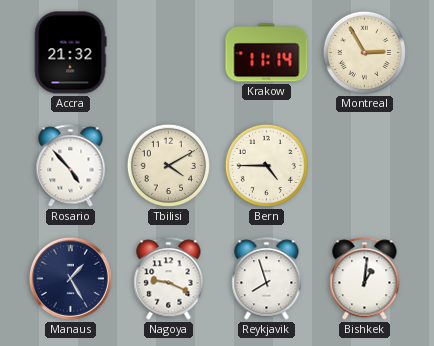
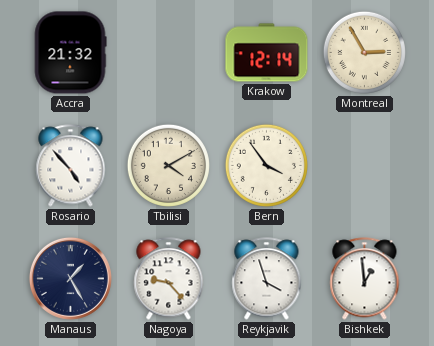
Krakow: 11:14 -> 12:14 (267, 53)
Bern: 4:45 -> 3:54 (266, 165)
Nagoya: 9:19 -> 9:23 (169, 279)
Reykjavik: 7:57 -> 3:57 (267, 279)
Bishkek: 1:01 -> 12:59 (365, 279)
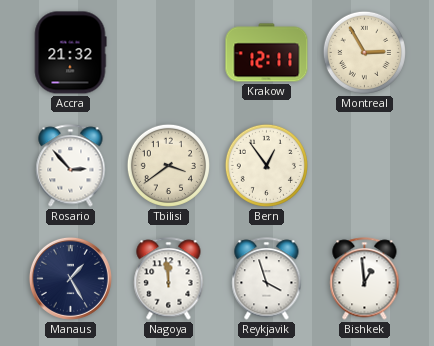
Krakow: 12:14 -> 12:11 (267, 53)
Rosario: 4:53 -> 2:53 (71, 166)
Tbilisi: 4:10 -> 3:39 (168, 165)
Bern: 3:54 -> 12:54 (266, 165)
Nagoya: 9:23 -> 11:59 (169, 279)
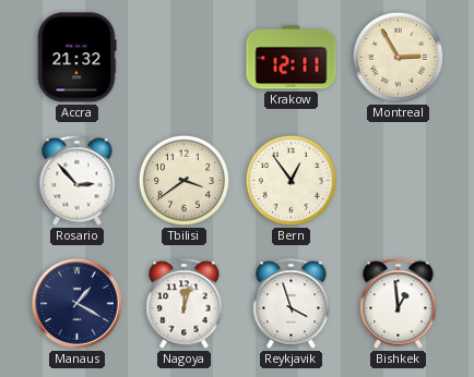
Manaus: 1:25 -> 1:20 (76, 303)
Nagoya: 11:59 -> 12:03 (185, 304)
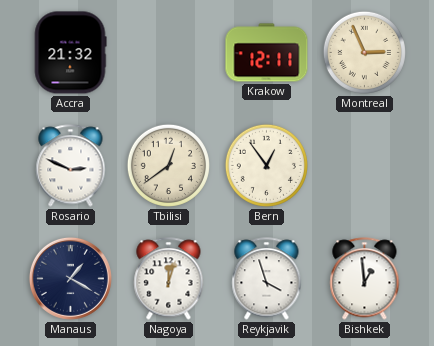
Montreal: 2:55 -> 2:56 (364, 52)
Rosario: 2:53 -> 2:49 (71, 166)
Tbilisi: 3:39 -> 12:39 (168, 165)
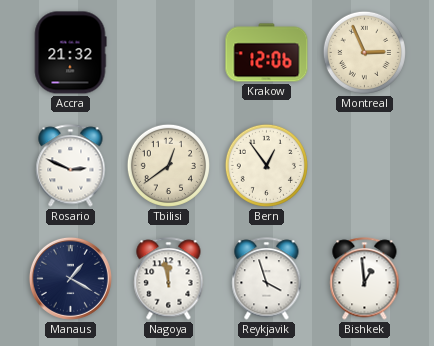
Krakow: 12:11 -> 12:06 (267, 53)
Nagoya: 12:03 -> 11:58 (169, 279)
